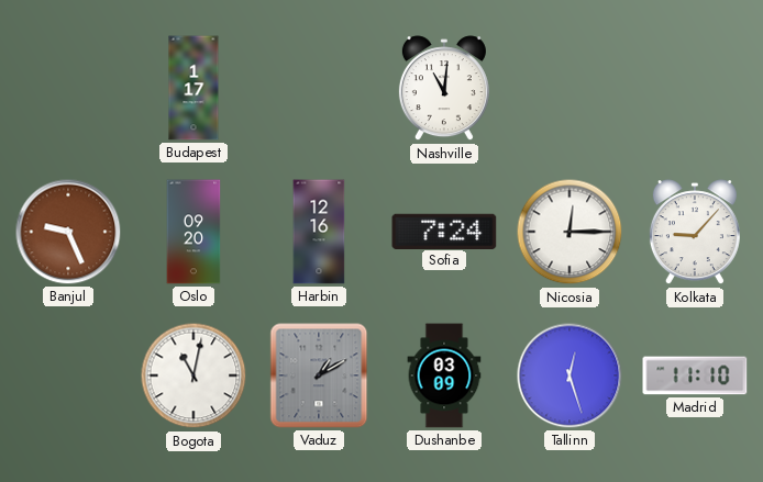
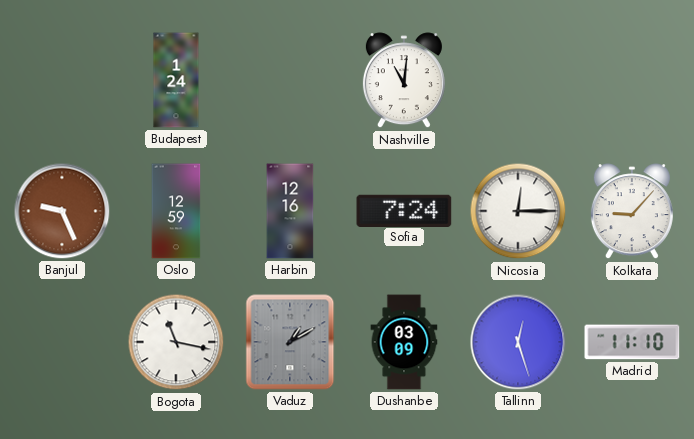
Budapest: 1:17 -> 1:24 (176, 80)
Oslo: 09:20 -> 12:59 (176, 211)
Bogota: 11:02 -> 11:17 (176, 342)
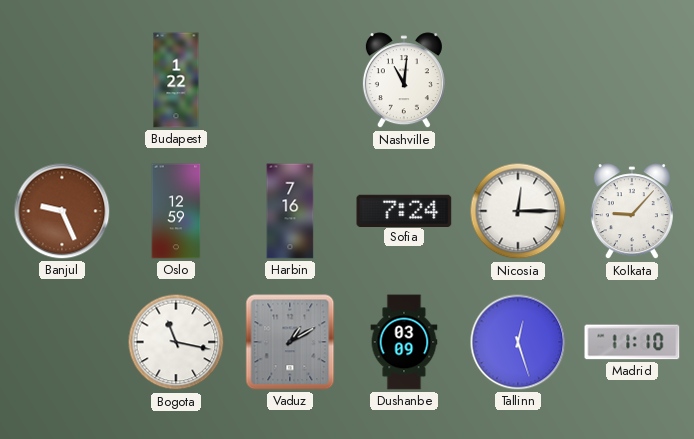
Budapest: 1:24 -> 1:22 (176, 80)
Harbin: 12:16 -> 7:16 (290, 211)
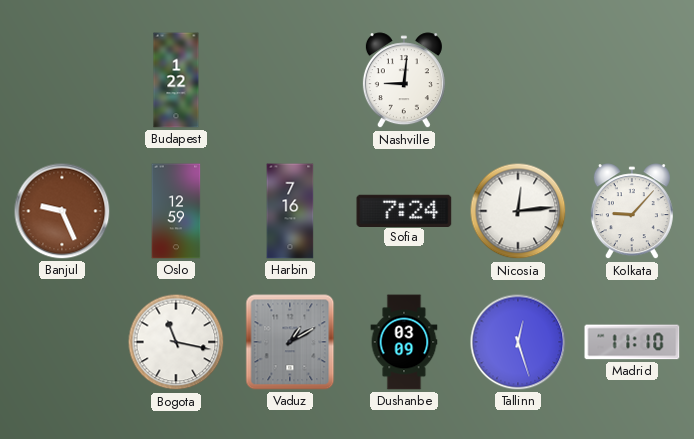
Nashville: 11:01 -> 9:01 (404, 81)
Nicosia: 12:15 -> 12:14 (518, 211)
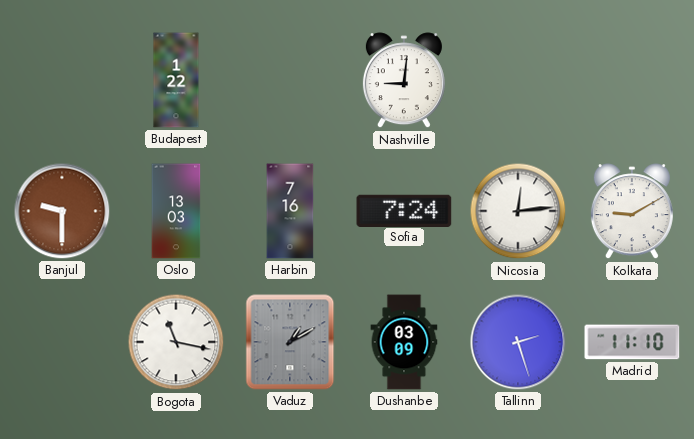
Banjul: 9:26 -> 9:30 (62, 211)
Oslo: 12:59 -> 13:03 (176, 211)
Kolkata: 9:07 -> 9:10 (632, 212)
Tallinn: 12:27 -> 2:27 (518, 342)
